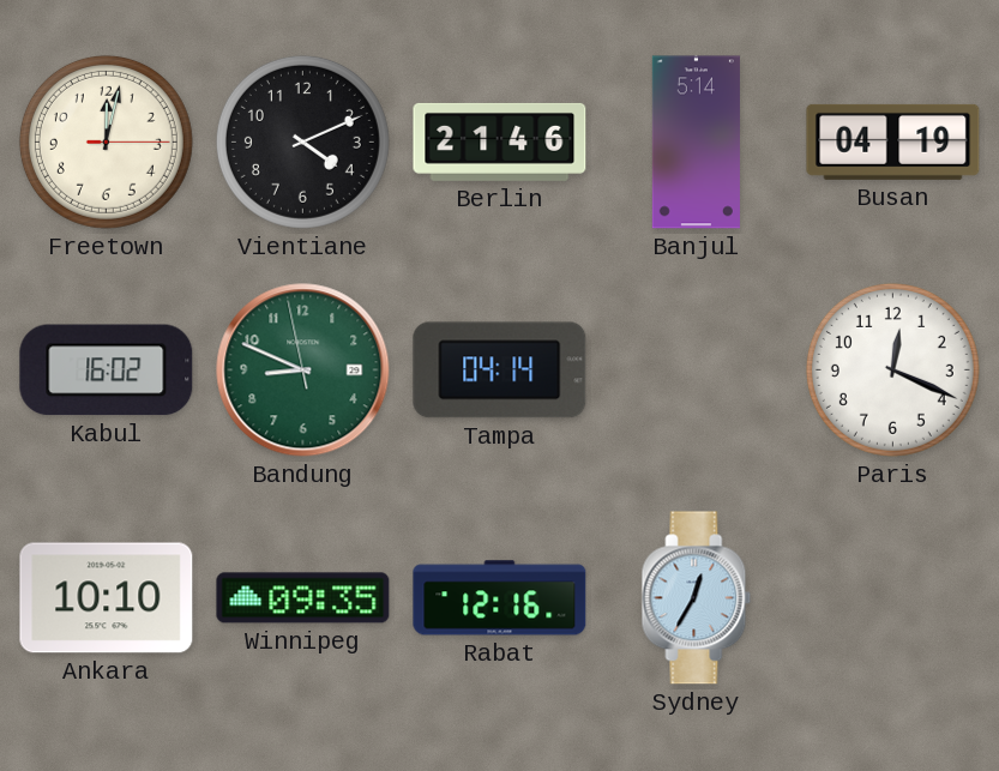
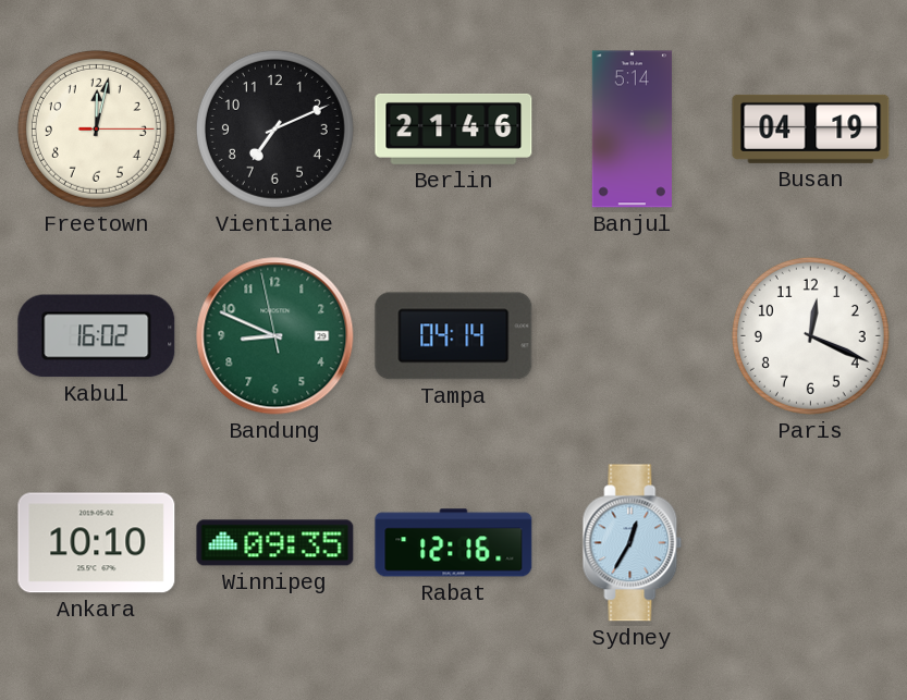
Vientiane: 4:11 -> 7:11 (274, 128)
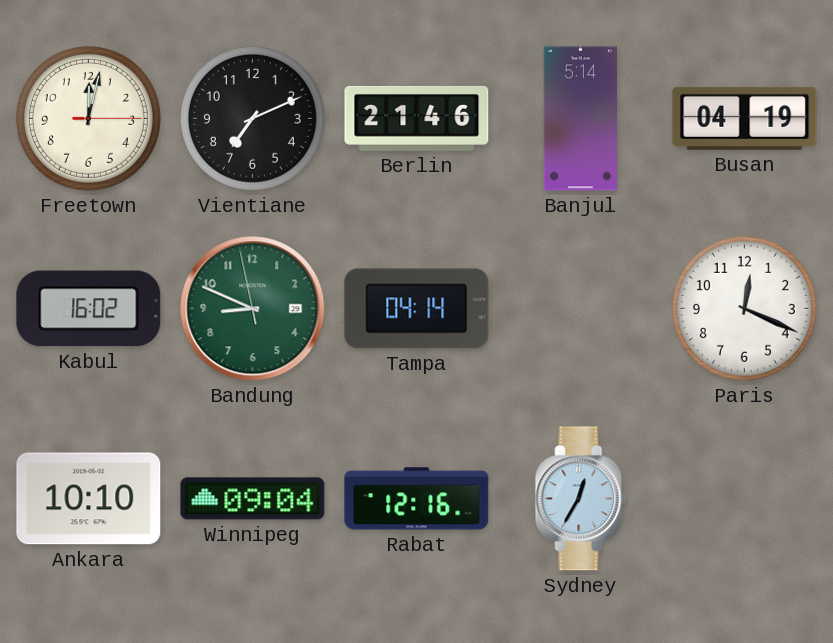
Winnipeg: 09:35 -> 09:04 (253, 499)
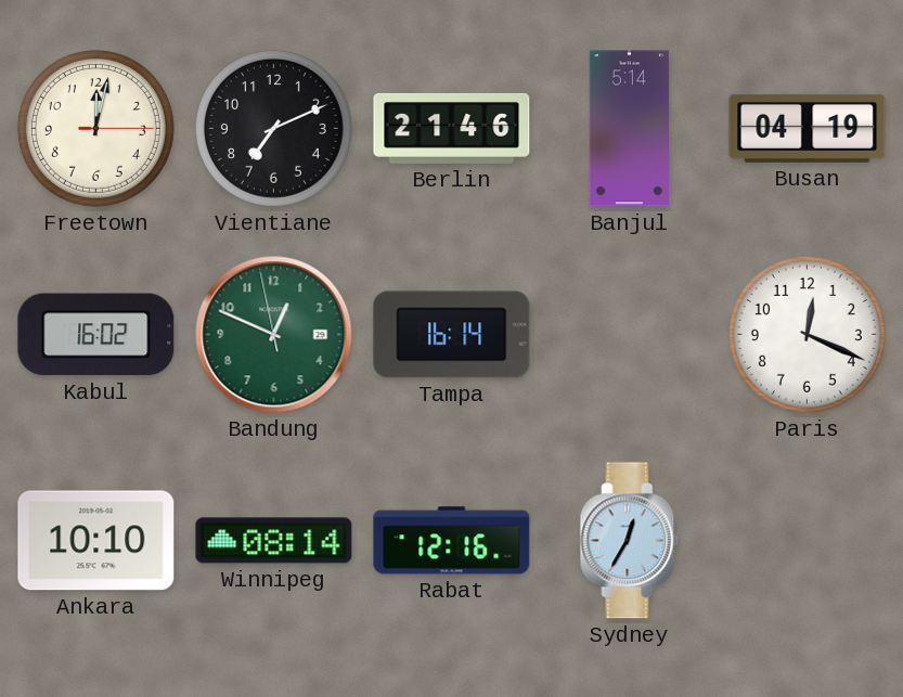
Bandung: 8:48 -> 12:48 (274, 335)
Tampa: 04:14 -> 16:14 (452, 335)
Winnipeg: 09:04 -> 08:14 (274, 541)
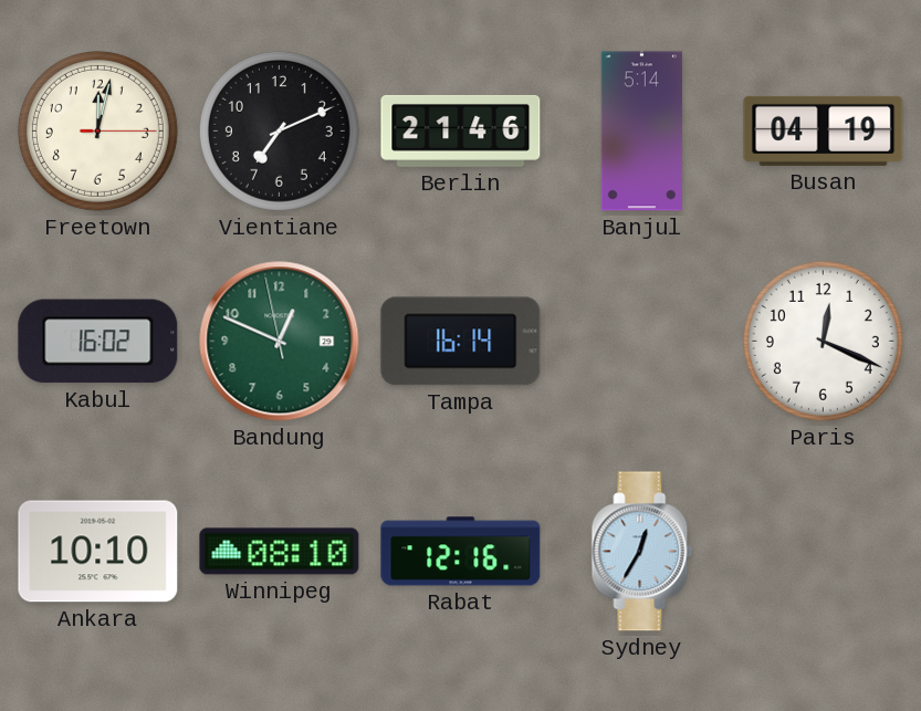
Winnipeg: 08:14 -> 08:10 (280, 552)
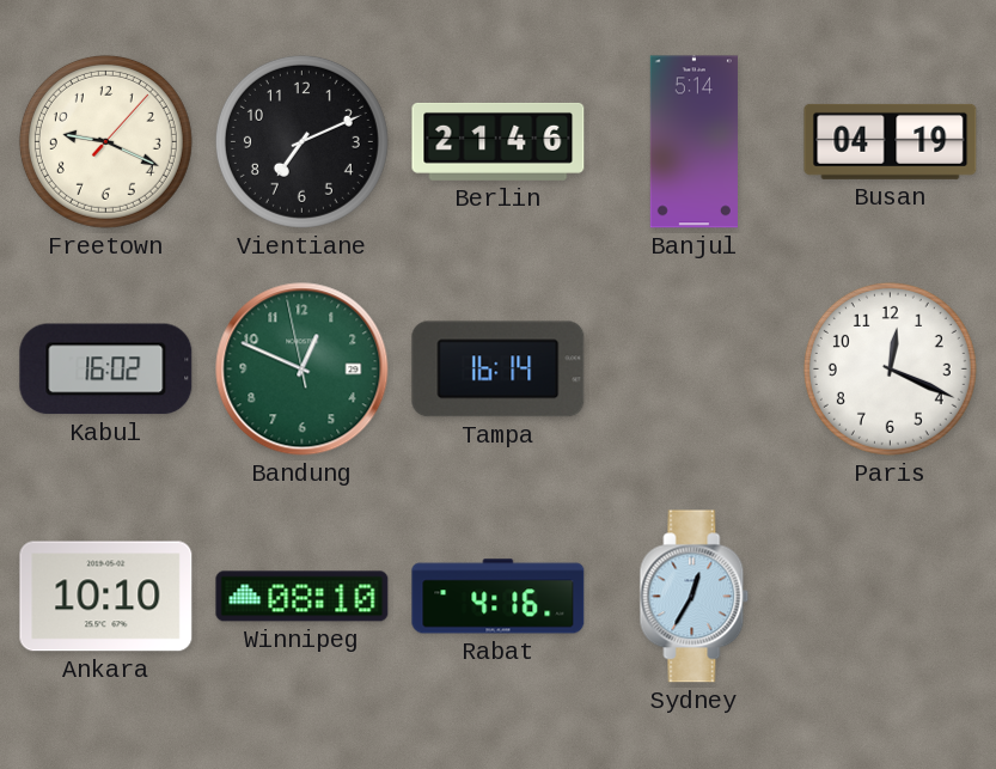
Freetown: 12:02 -> 9:19 (105, 141)
Rabat: 12:16 -> 4:16 (499, 597)
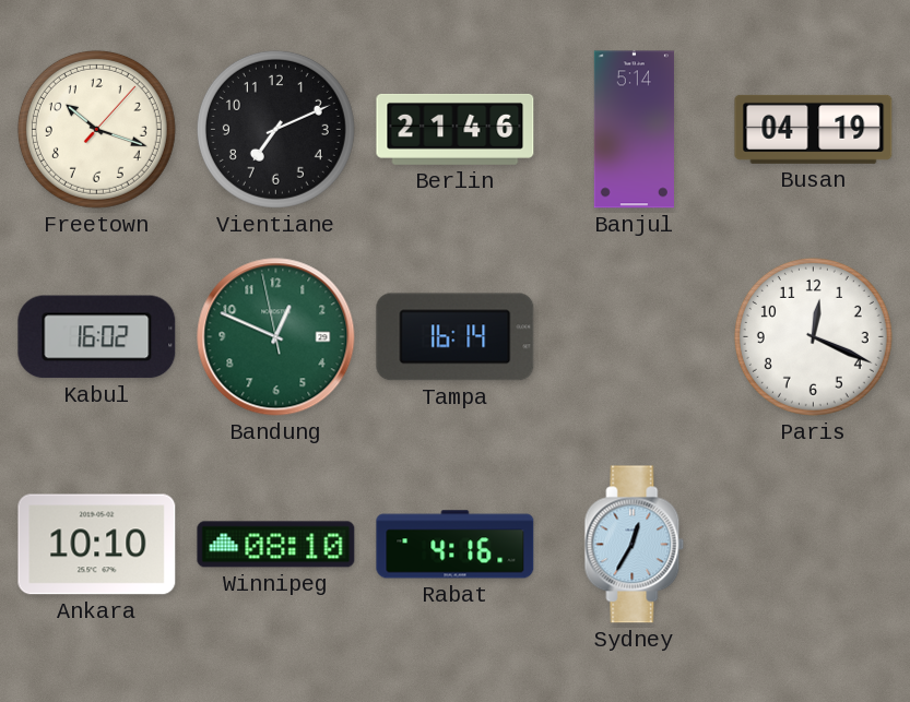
Freetown: 9:19 -> 10:18 (96, 129)
